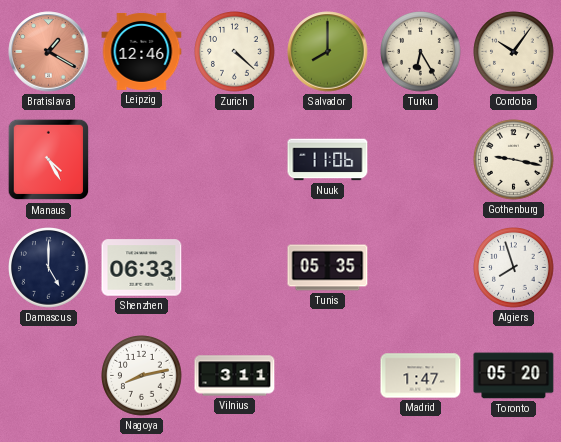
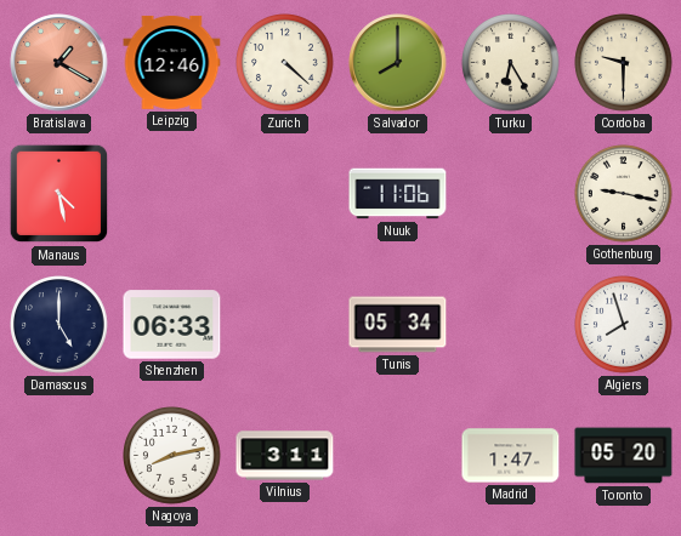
Cordoba: 10:06 -> 9:30 (624, 63)
Manaus: 4:25 -> 4:28 (59, 194)
Tunis: 05:35 -> 05:34 (398, 325)
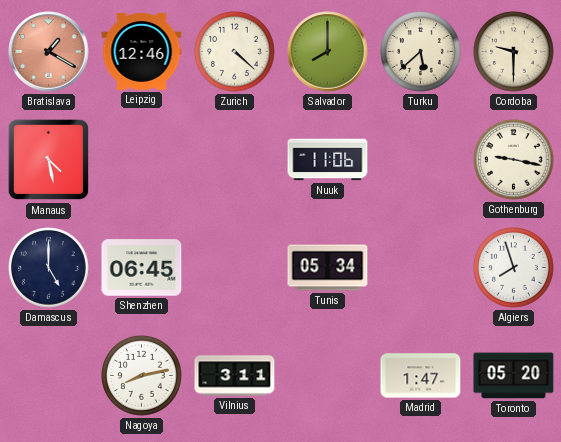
Turku: 6:25 -> 5:38 (421, 52)
Shenzhen: 06:33 -> 06:45 (142, 268)
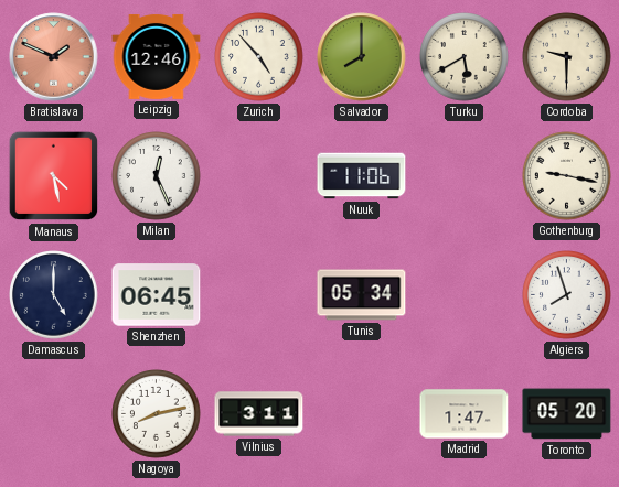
Bratislava: 1:20 -> 1:49 (54, 57)
Zurich: 4:22 -> 4:53 (259, 57)
Turku: 5:38 -> 5:40 (465, 57)
Milan: none -> 12:26 (157, 176)
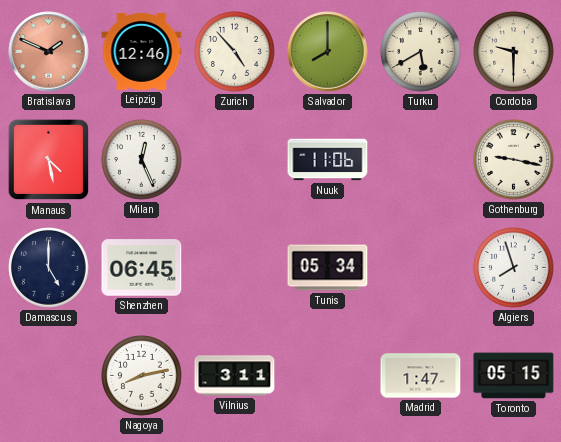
Toronto: 05:20 -> 05:15 (514, 376)
